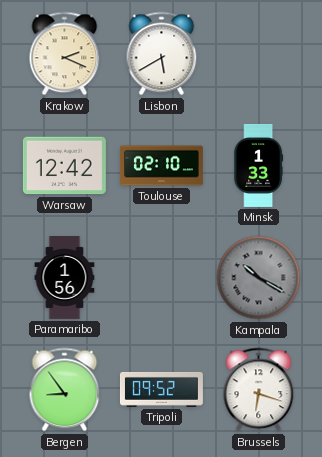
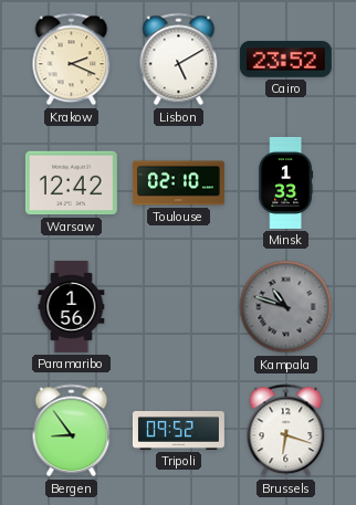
Lisbon: 5:40 -> 5:10 (179, 60)
Cairo: none -> 23:52 (285, 60)
Kampala: 10:20 -> 10:48 (286, 307)
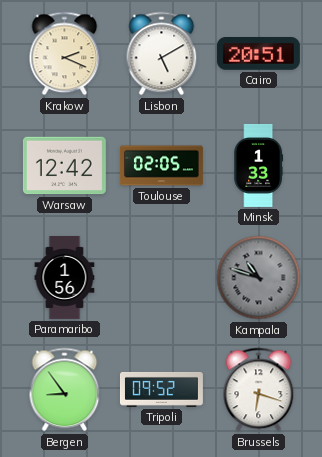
Cairo: 23:52 -> 20:51 (258, 54)
Toulouse: 02:10 -> 02:05 (161, 166)
